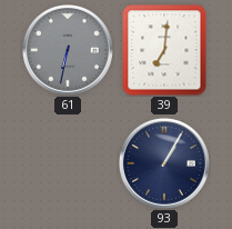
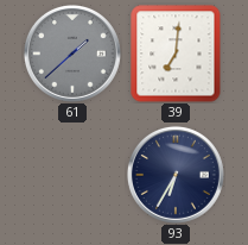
61: 6:32 -> 1:38 (72, 54)
93: 1:05 -> 6:35 (176, 175)
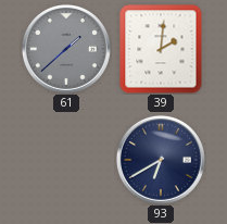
39: 7:01 -> 2:01 (161, 49)
93: 6:35 -> 6:40 (161, 160)
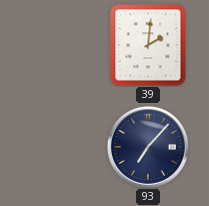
61: 1:38 -> none (66, 49)
93: 6:40 -> 7:07 (148, 147)
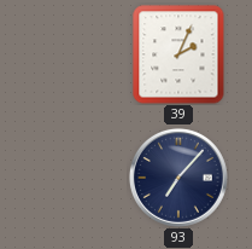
39: 2:01 -> 2:04 (178, 54)
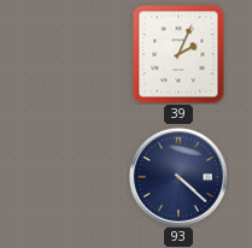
93: 7:07 -> 4:22 (178, 177)
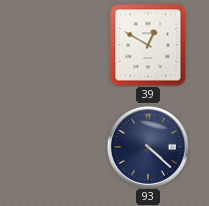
39: 2:04 -> 12:50 (148, 45)
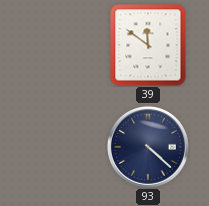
39: 12:50 -> 11:51 (148, 45)
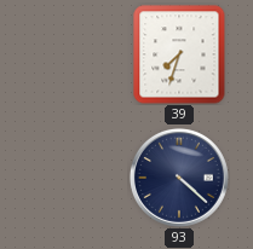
39: 11:51 -> 7:33 (179, 54)
